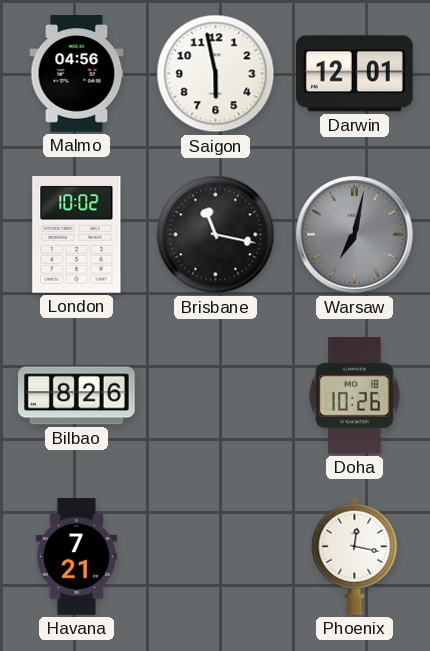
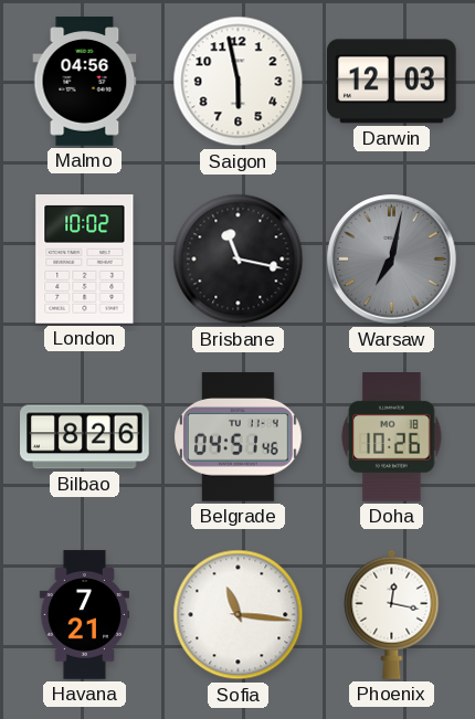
Darwin: 12:01 -> 12:03 (392, 82)
Belgrade: none -> 04:51 (239, 437)
Sofia: none -> 11:16 (239, 615)
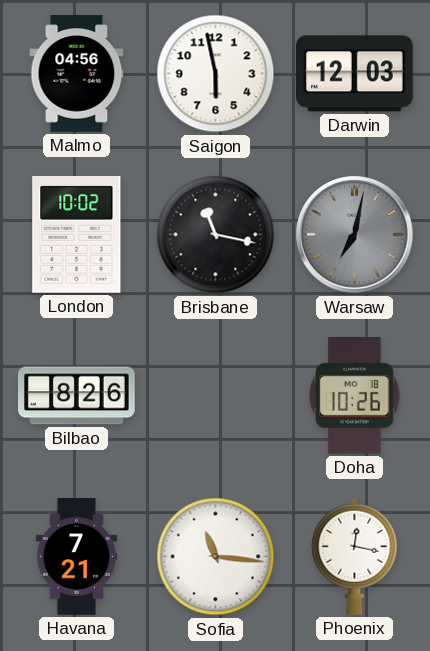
Belgrade: 04:51 -> none (239, 437)
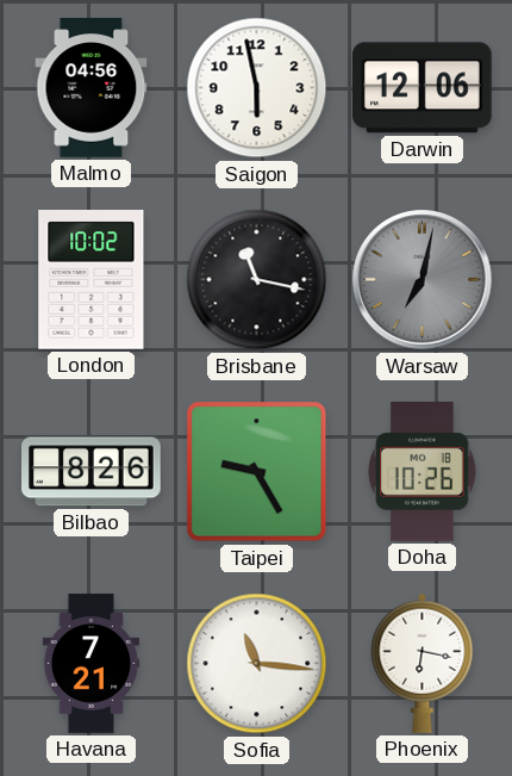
Darwin: 12:03 -> 12:06 (423, 88)
Taipei: none -> 9:25 (257, 472)
Phoenix: 12:17 -> 6:17 (423, 663)
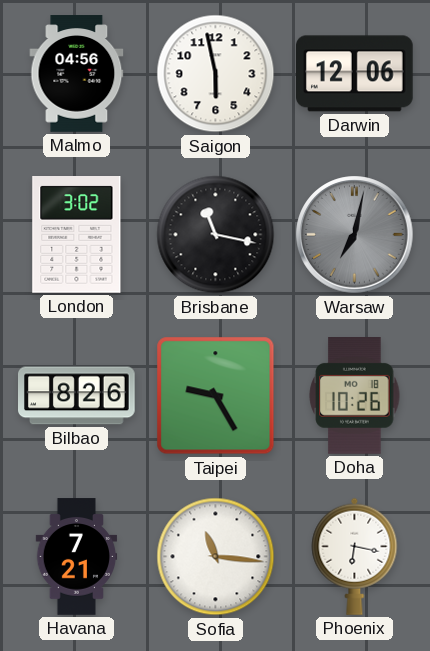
London: 10:02 -> 3:02 (77, 235)
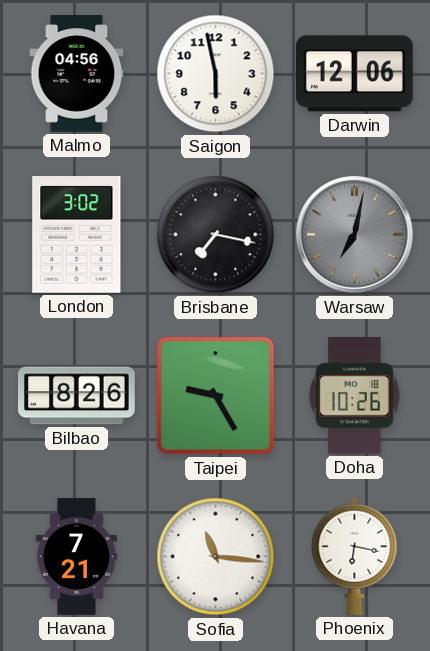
Brisbane: 11:17 -> 7:17 (216, 235)
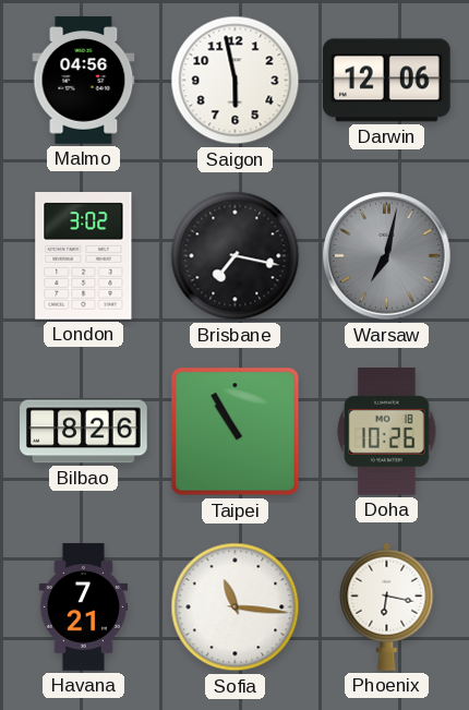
Taipei: 9:25 -> 10:55 (236, 432)
